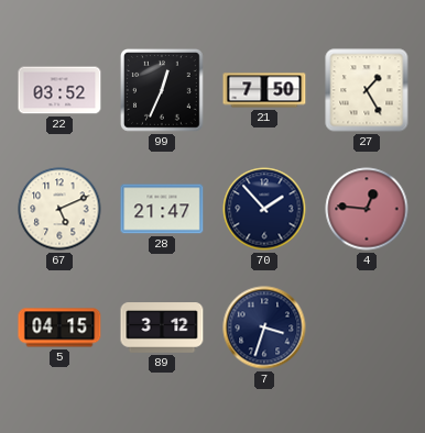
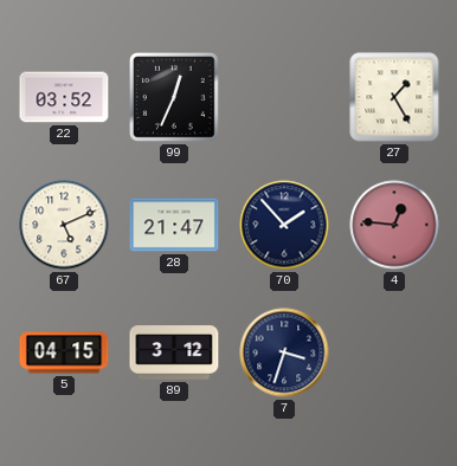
21: 7:50 -> none (264, 90)
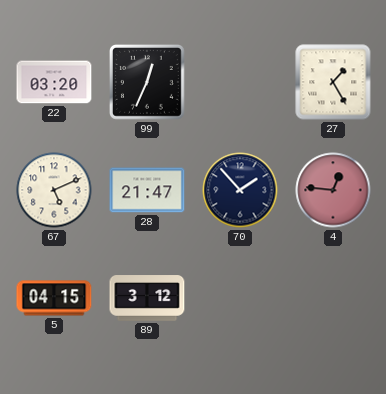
22: 03:52 -> 03:20 (54, 82)
7: 3:33 -> none (284, 352)
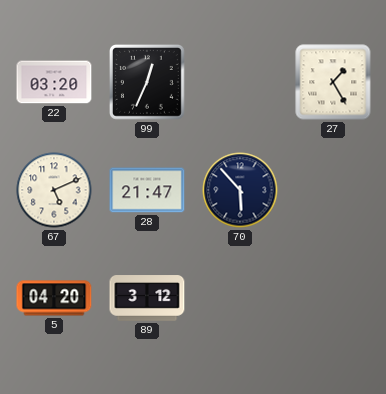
70: 1:53 -> 5:53 (240, 190)
4: 12:46 -> none (333, 190)
5: 04:15 -> 04:20 (54, 298)
